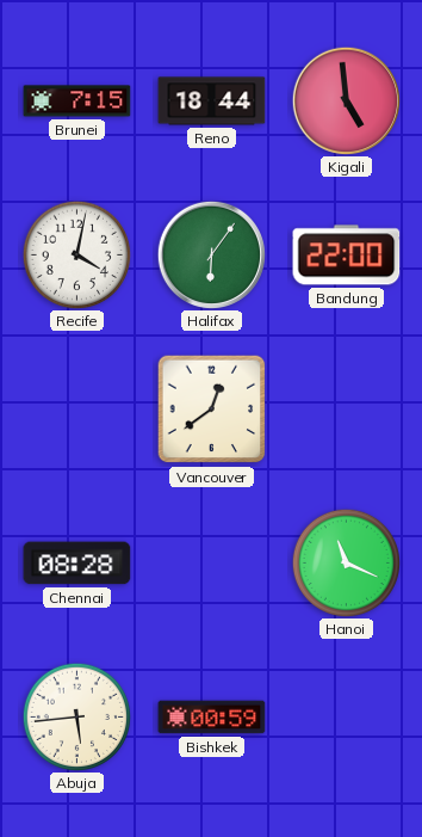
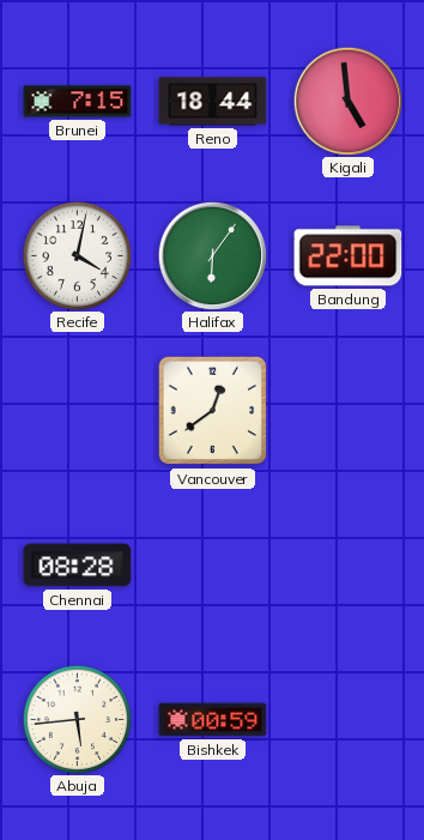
Hanoi: 11:19 -> none (346, 562)
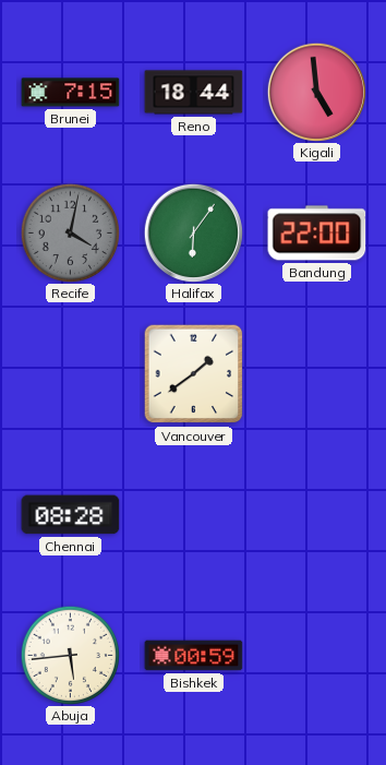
Recife dial: white -> grey (70, 232)
Vancouver: 12:39 -> 1:39 (194, 374)
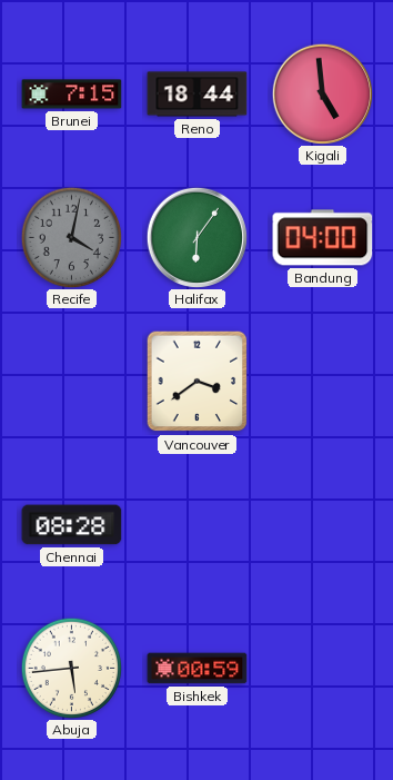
Bandung: 22:00 -> 04:00 (323, 238)
Vancouver: 1:39 -> 3:39 (198, 382)
